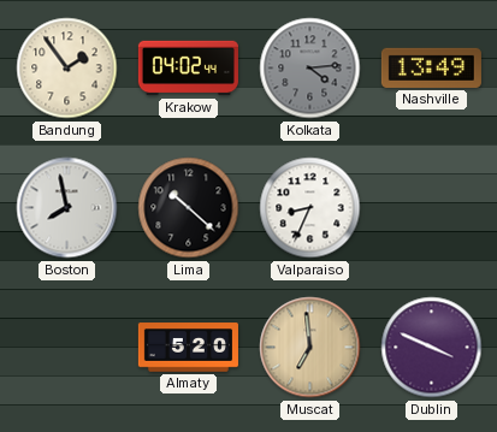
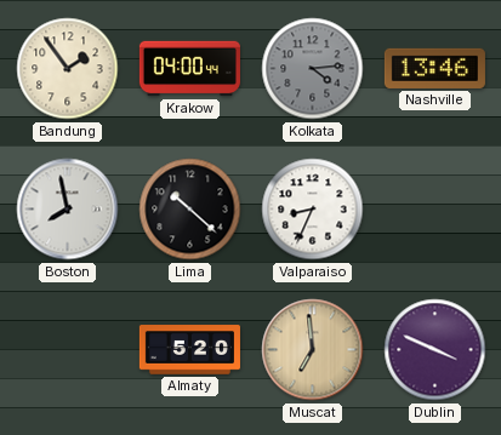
Krakow: 04:02 -> 04:00 (189, 69)
Nashville: 13:49 -> 13:46 (434, 68)
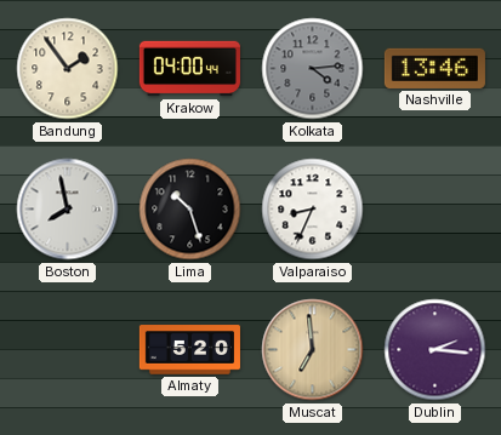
Lima: 10:22 -> 10:27 (190, 210)
Dublin: 3:49 -> 2:16 (435, 350)
